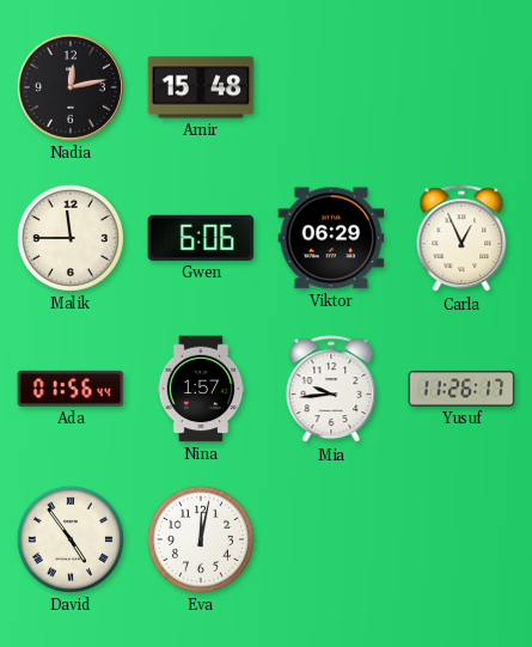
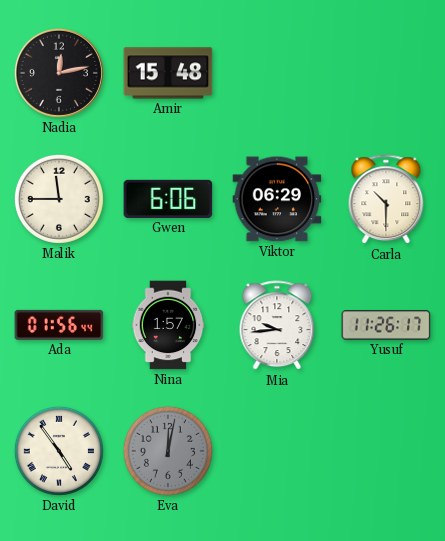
Carla: 12:56 -> 10:30 (386, 200)
Eva dial: white -> grey (168, 451)
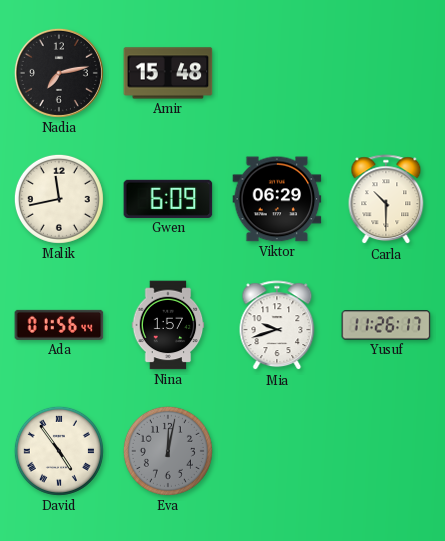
Nadia: 12:13 -> 7:13 (59, 73)
Malik: 11:45 -> 11:43 (59, 199)
Gwen: 6:06 -> 6:09 (168, 199)
Mia: 9:44 -> 9:42 (277, 326)
